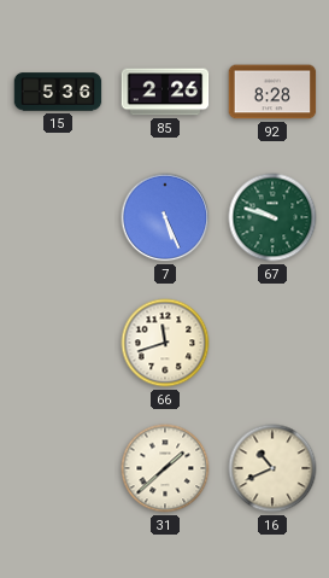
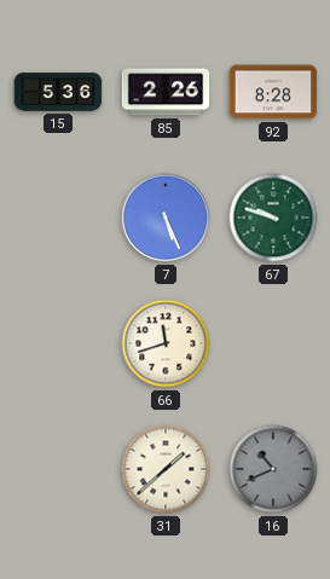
16 dial: cream -> grey (273, 469)
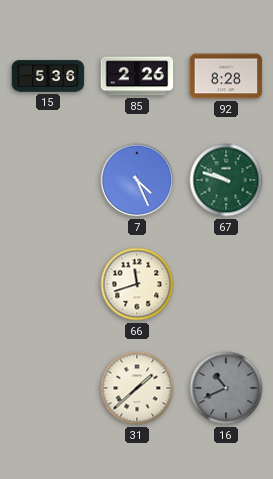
7: 5:26 -> 4:26 (137, 180)
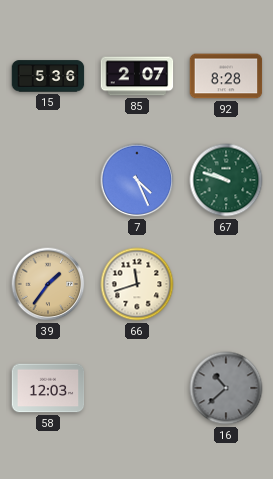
85: 2:26 -> 2:07 (137, 76)
39: none -> 1:36 (48, 284)
58: none -> 12:03 (48, 388)
31: 1:38 -> none (137, 388)
16: 10:41 -> 10:38 (226, 388)
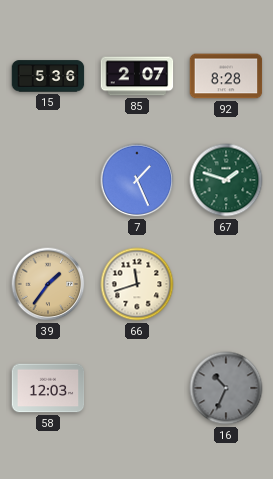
7: 4:26 -> 1:26 (137, 180)
67: 9:48 -> 1:48 (226, 180)
16: 10:38 -> 10:34 (226, 388)
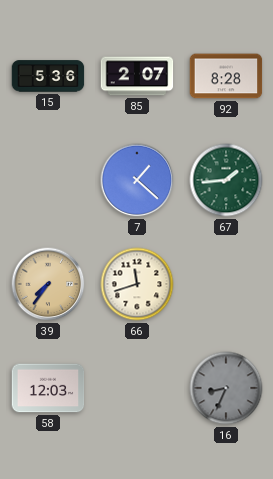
7: 1:26 -> 1:22 (137, 180)
67: 1:48 -> 1:44 (226, 180)
39: 1:36 -> 7:36 (48, 284)
16: 10:34 -> 8:34 (226, 388)
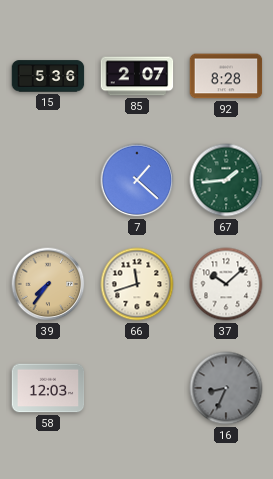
37: none -> 10:08 (226, 284)
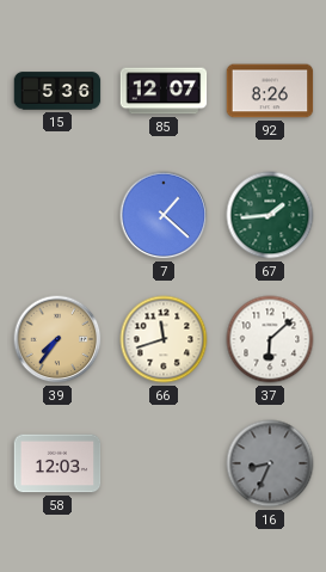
85: 2:07 -> 12:07 (164, 91)
92: 8:28 -> 8:26 (270, 91)
37: 10:08 -> 6:08 (270, 339)
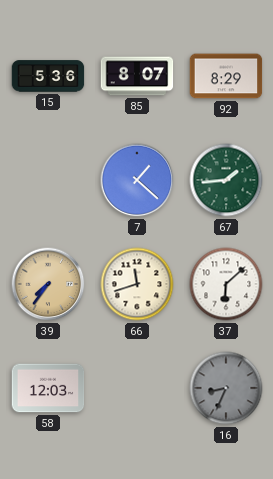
85: 12:07 -> 8:07 (137, 76)
92: 8:26 -> 8:29 (226, 76)
